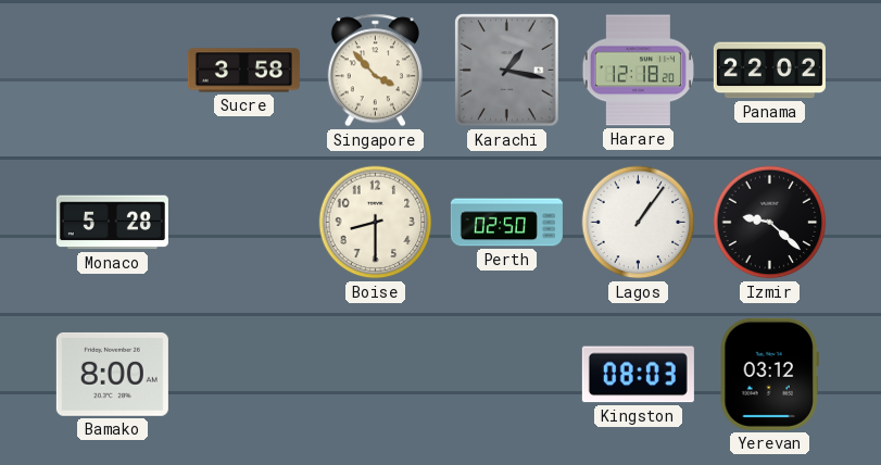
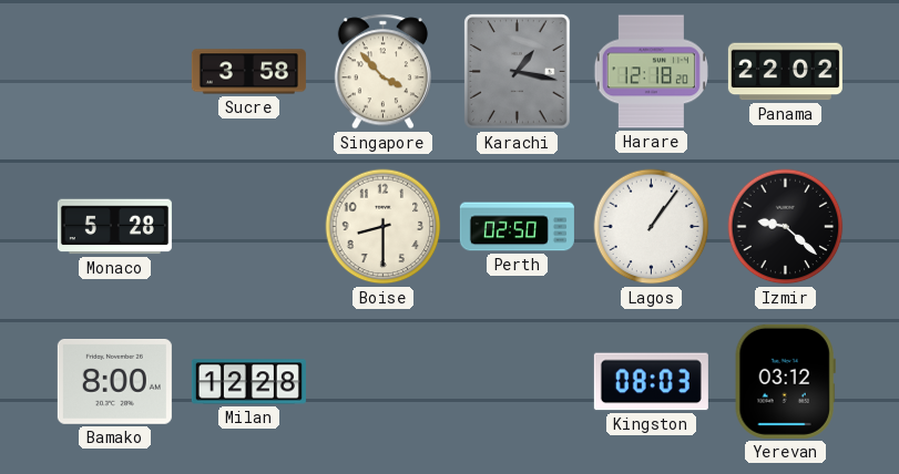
Milan: none -> 12:28 (248, 382)
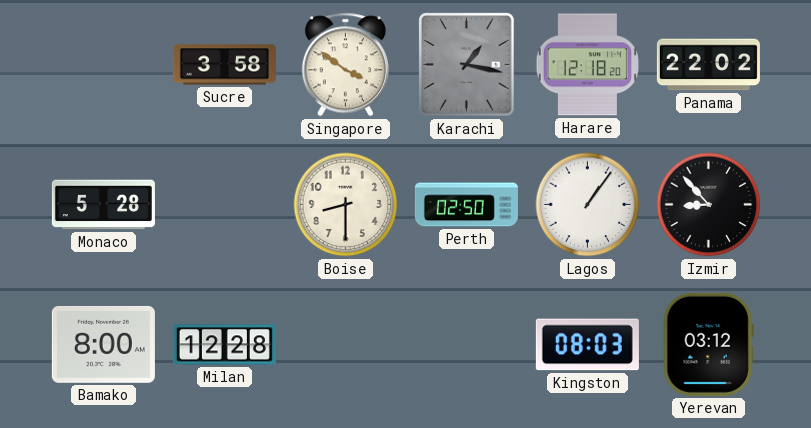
Singapore: 3:53 -> 3:51 (345, 65)
Izmir: 9:22 -> 8:53 (709, 205)
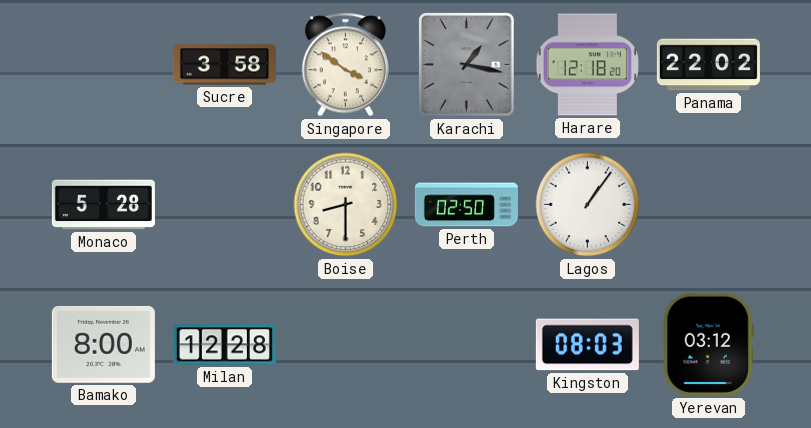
Izmir: 8:53 -> none (709, 205)
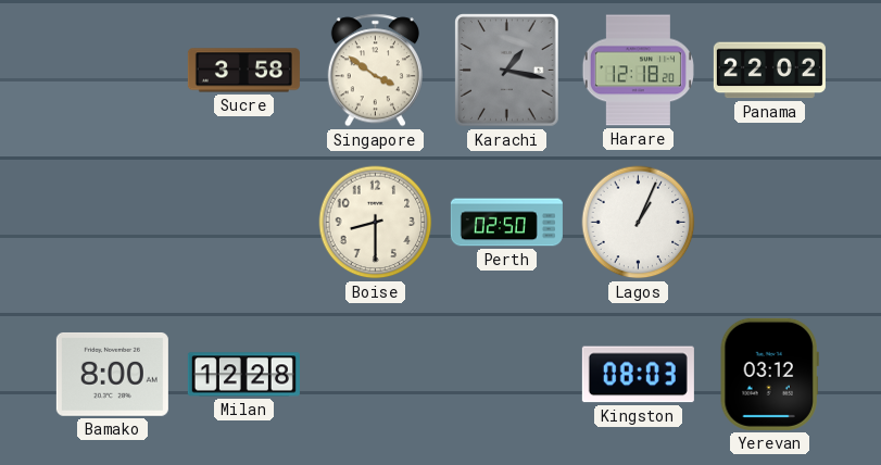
Monaco: 5:28 -> none (103, 205)
Lagos: 1:06 -> 1:04 (639, 223)
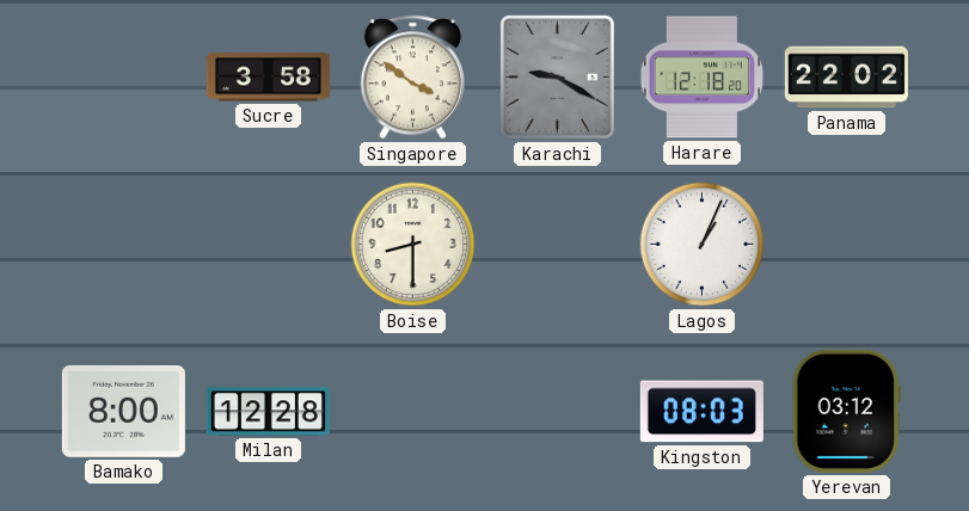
Karachi: 1:17 -> 9:20 (558, 78)
Perth: 02:50 -> none (506, 223)
